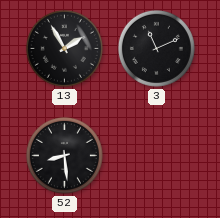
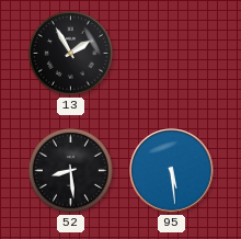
3: 11:11 -> none (156, 48)
95: none -> 5:29 (172, 171)
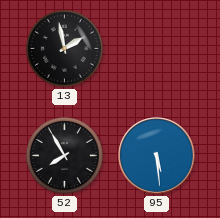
13: 1:55 -> 1:58 (64, 48)
52: 8:29 -> 7:55 (64, 155)
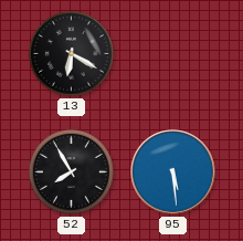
13: 1:58 -> 6:20 (71, 53)
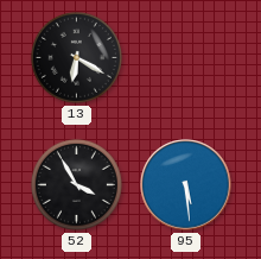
52: 7:55 -> 3:55 (76, 184)
